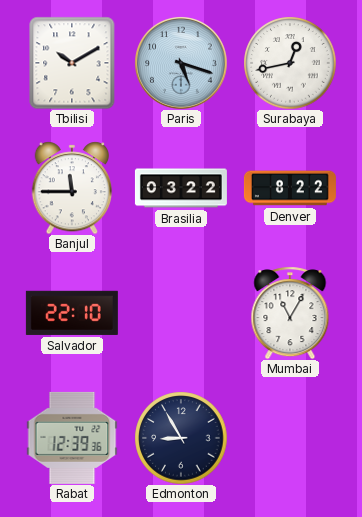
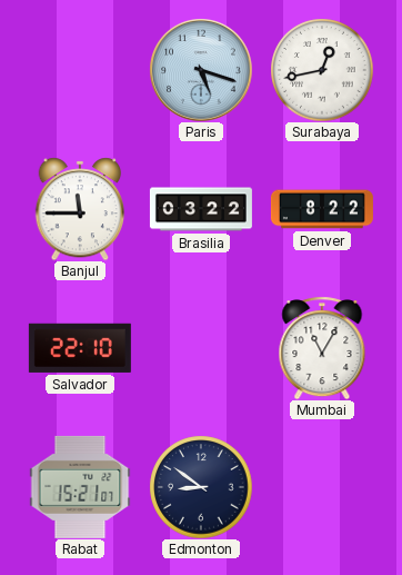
Tbilisi: 10:10 -> none (72, 63)
Rabat: 12:39 -> 15:21 (80, 487)
Edmonton: 8:55 -> 8:51 (201, 487)
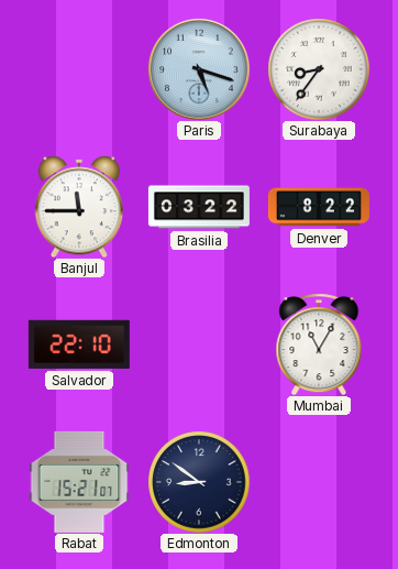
Surabaya: 12:43 -> 8:36 (319, 69)
